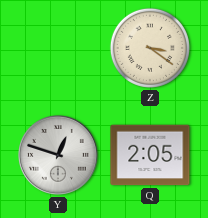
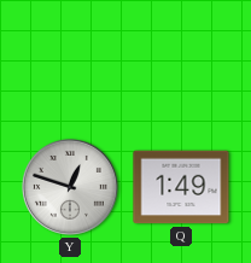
Z: 3:21 -> none (150, 48)
Q: 2:05 -> 1:49 (181, 187)
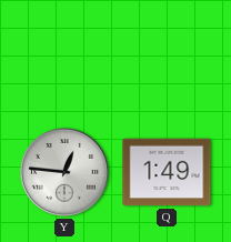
Y: 12:48 -> 12:46 (66, 173)
